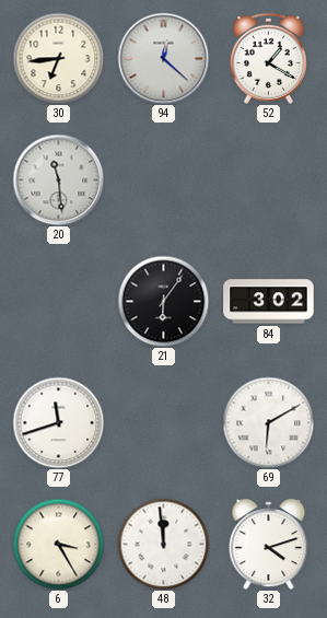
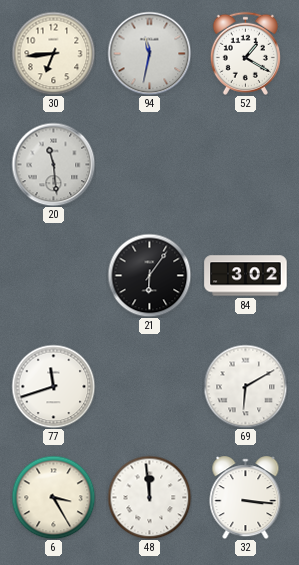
94: 12:22 -> 11:32 (149, 53)
32: 4:12 -> 3:16 (246, 498)
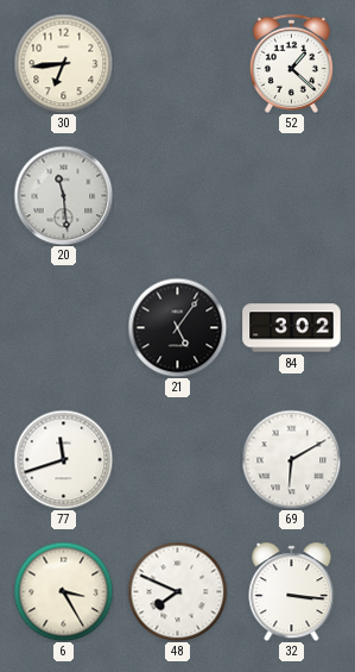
94: 11:32 -> none (149, 53)
52: 1:20 -> 1:22 (291, 63)
21: 6:06 -> 5:06 (177, 327)
48: 11:59 -> 7:49 (177, 591)
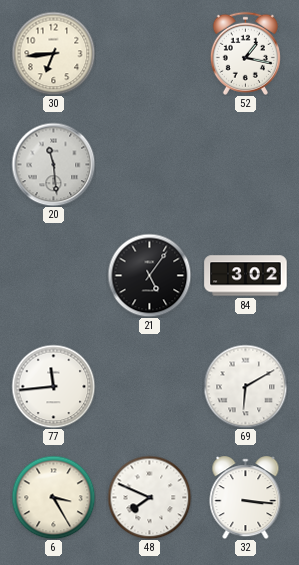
52: 1:22 -> 1:17 (245, 53)
77: 11:42 -> 11:44 (53, 386)
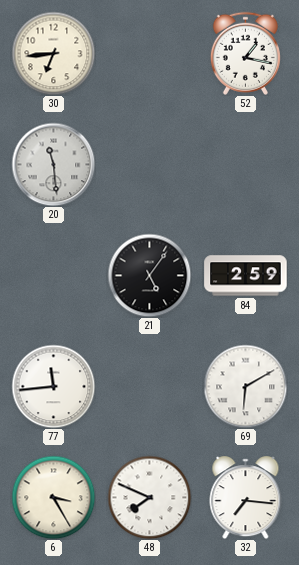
84: 3:02 -> 2:59 (246, 276)
32: 3:16 -> 7:16 (246, 498)
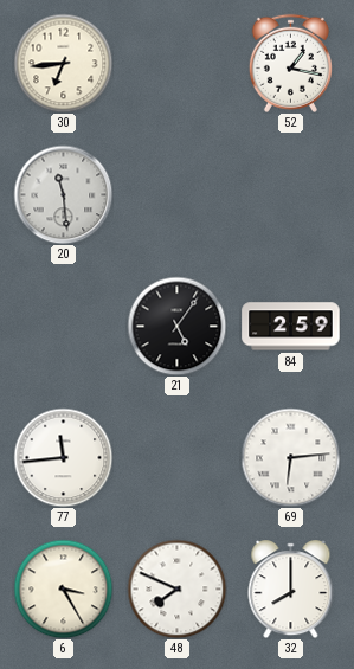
69: 6:10 -> 6:14 (290, 457)
32: 7:16 -> 8:00 (291, 590)
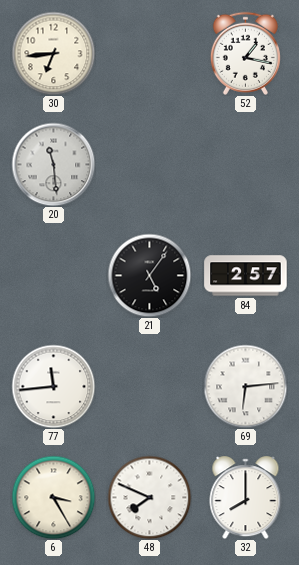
84: 2:59 -> 2:57 (246, 276)
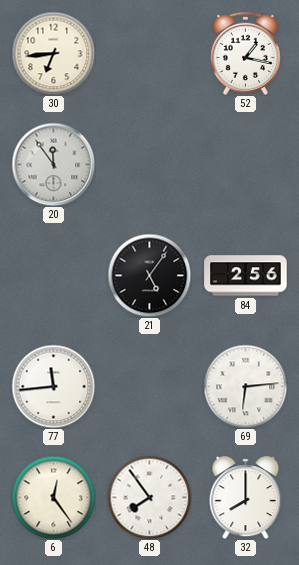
20: 11:29 -> 11:54 (53, 164)
84: 2:57 -> 2:56 (246, 276)
6: 3:25 -> 12:24 (53, 497)
48: 7:49 -> 7:54 (149, 497)
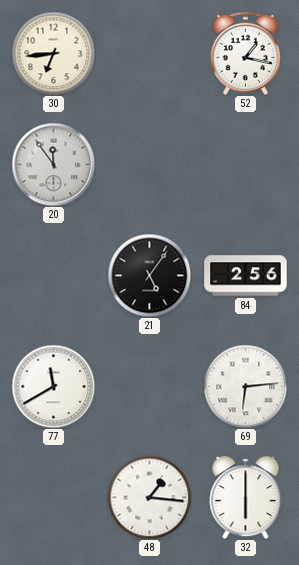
77: 11:44 -> 11:40 (53, 386)
6: 12:24 -> none (53, 497)
48: 7:54 -> 1:16 (149, 497)
32: 8:00 -> 6:00 (246, 498)
